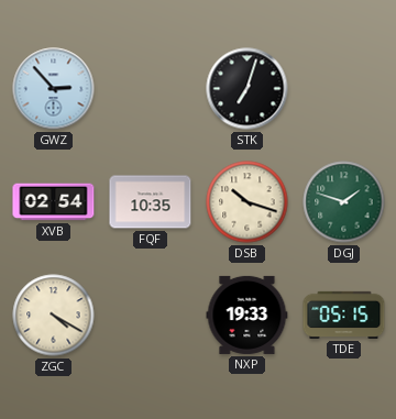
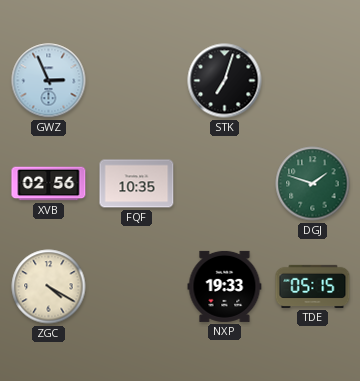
GWZ: 2:53 -> 2:56 (49, 81)
XVB: 02:54 -> 02:56 (49, 184)
DSB: 10:18 -> none (248, 202)
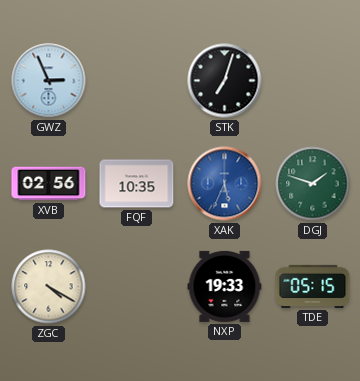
XAK: none -> 5:34 (225, 184)
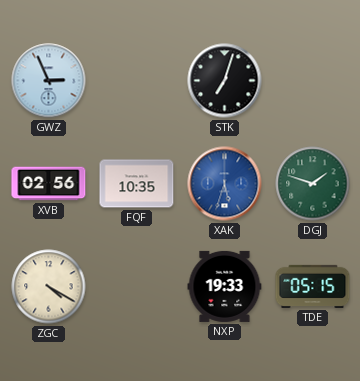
XAK: 5:34 -> 5:33 (225, 184)
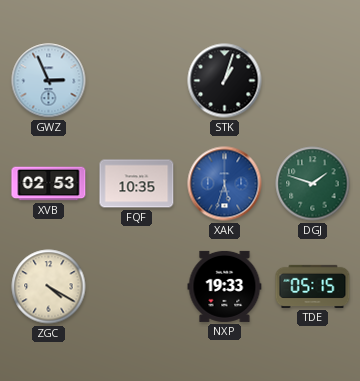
STK: 7:03 -> 1:03 (225, 81)
XVB: 02:56 -> 02:53 (49, 184)
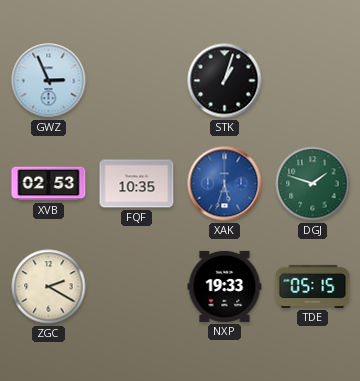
ZGC: 4:20 -> 2:20 (49, 287)
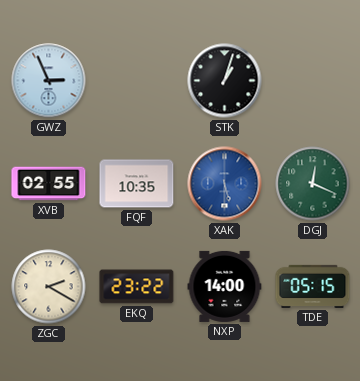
XVB: 02:53 -> 02:55 (49, 184)
XAK: 5:33 -> 5:30 (225, 184)
DGJ: 1:48 -> 12:19 (313, 184)
EKQ: none -> 23:22 (137, 287)
NXP: 19:33 -> 14:00 (225, 286)
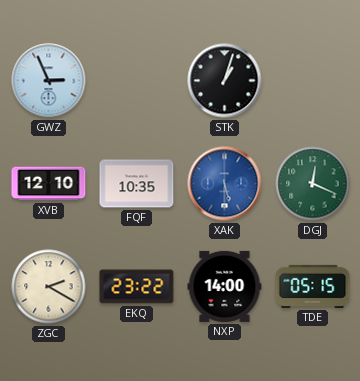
XVB: 02:55 -> 12:10 (49, 184)
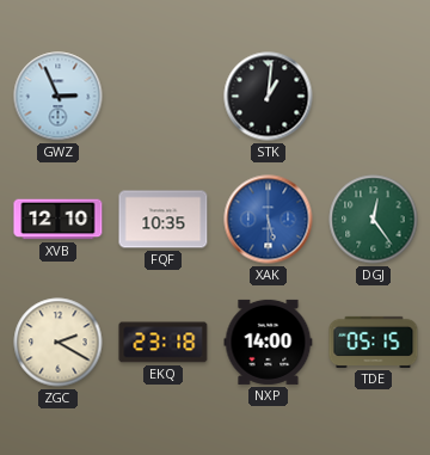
STK: 1:03 -> 1:01 (269, 97)
DGJ: 12:19 -> 12:24 (374, 220)
EKQ: 23:22 -> 23:18 (164, 343)
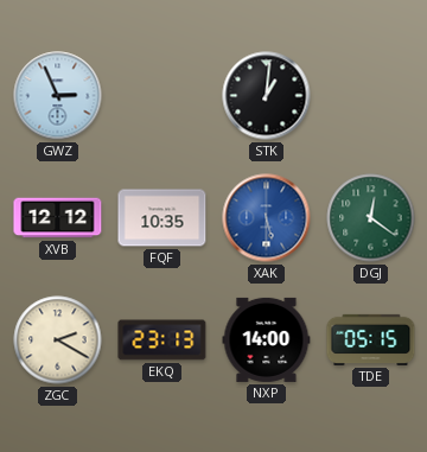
XVB: 12:10 -> 12:12 (58, 218)
DGJ: 12:24 -> 12:21 (371, 218)
EKQ: 23:18 -> 23:13 (162, 340)
